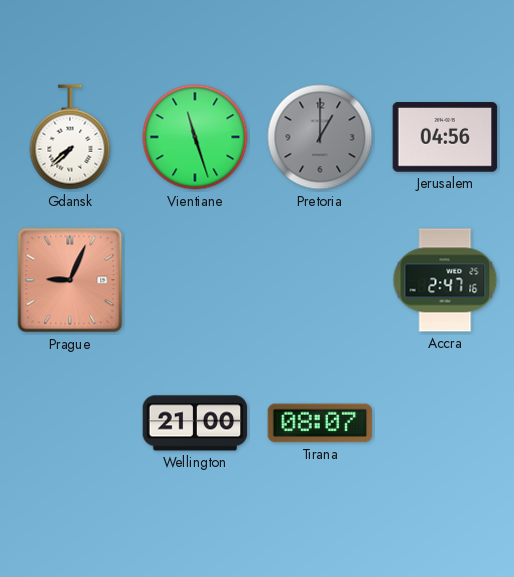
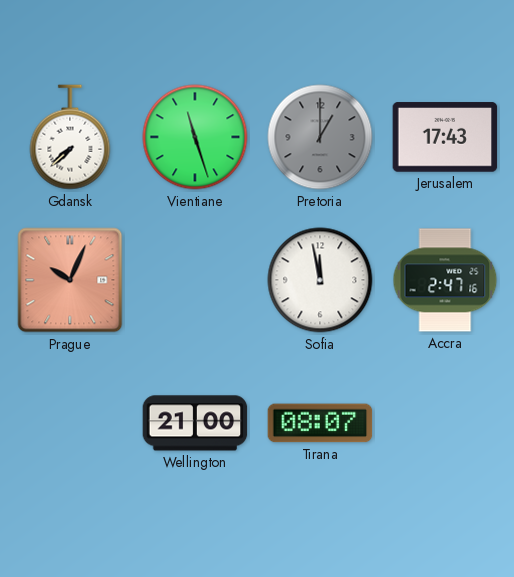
Jerusalem: 04:56 -> 17:43 (445, 137)
Prague: 9:04 -> 10:04 (70, 280)
Sofia: none -> 11:58 (320, 280)
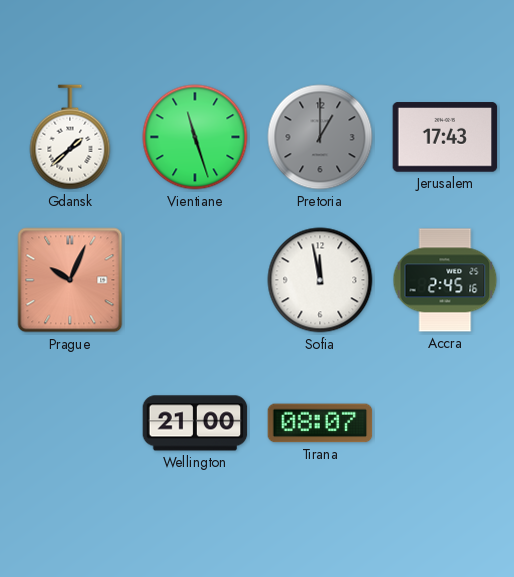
Gdansk: 7:38 -> 1:38 (70, 137)
Accra: 2:47 -> 2:45 (445, 280)
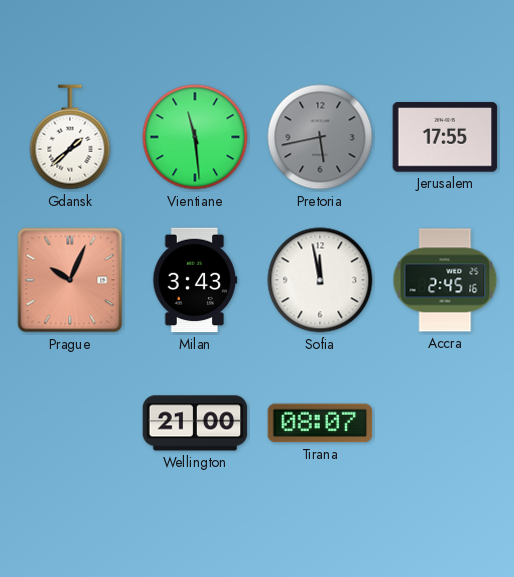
Vientiane: 11:27 -> 11:29 (195, 137)
Pretoria: 1:00 -> 5:43 (320, 137)
Jerusalem: 17:43 -> 17:55 (445, 137)
Milan: none -> 3:43 (195, 280)
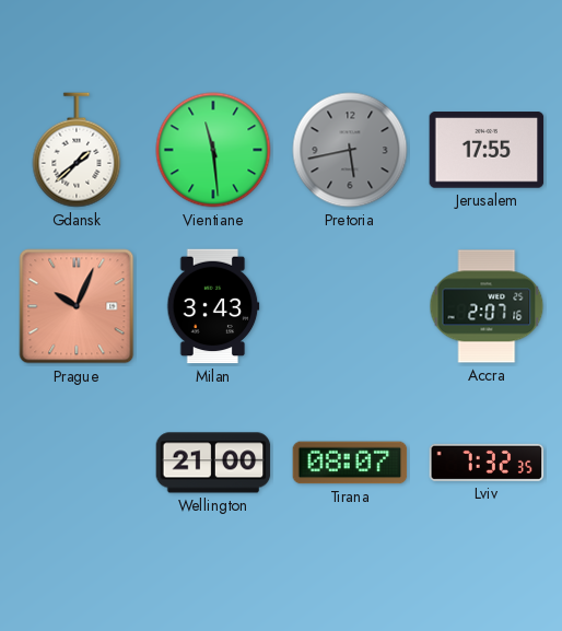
Sofia: 11:58 -> none (320, 280)
Accra: 2:45 -> 2:07 (487, 306)
Lviv: none -> 7:32 (487, 463)
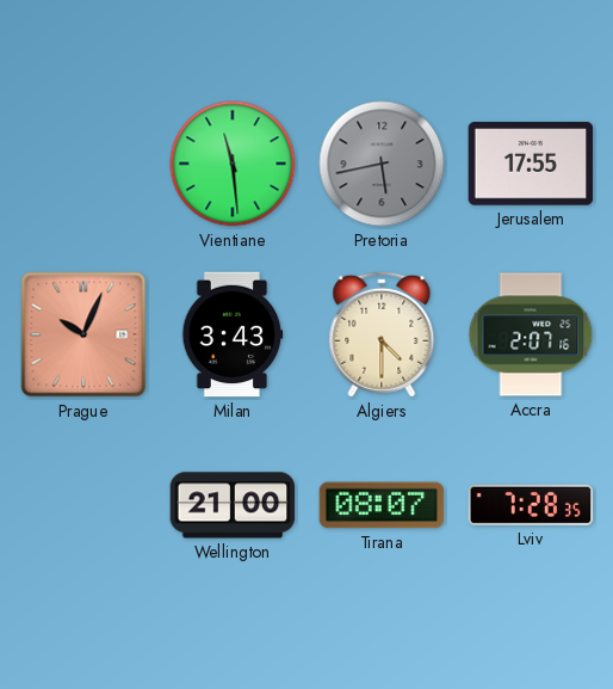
Gdansk: 1:38 -> none (77, 150)
Algiers: none -> 4:30 (382, 334)
Lviv: 7:32 -> 7:28 (531, 505)
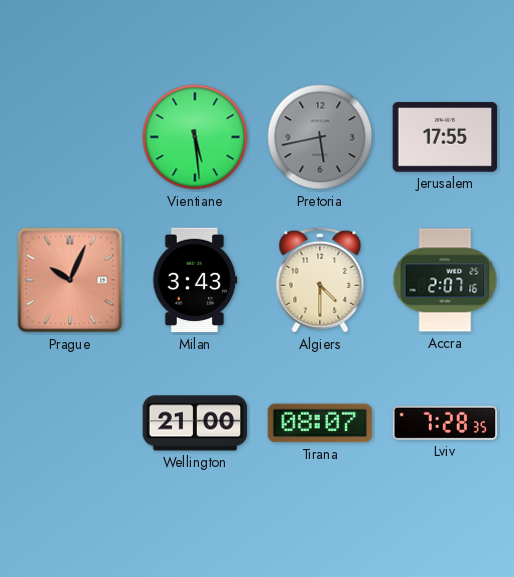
Vientiane: 11:29 -> 5:29 (195, 137)
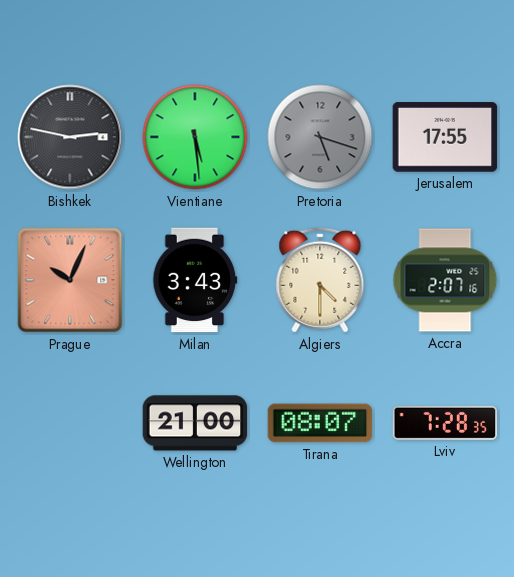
Bishkek: none -> 2:47 (70, 137)
Pretoria: 5:43 -> 5:18 (320, 137)
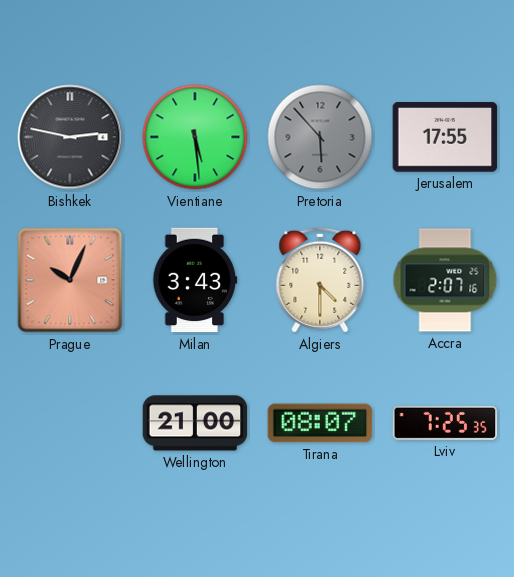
Pretoria: 5:18 -> 5:53 (320, 137)
Lviv: 7:28 -> 7:25 (445, 423)
